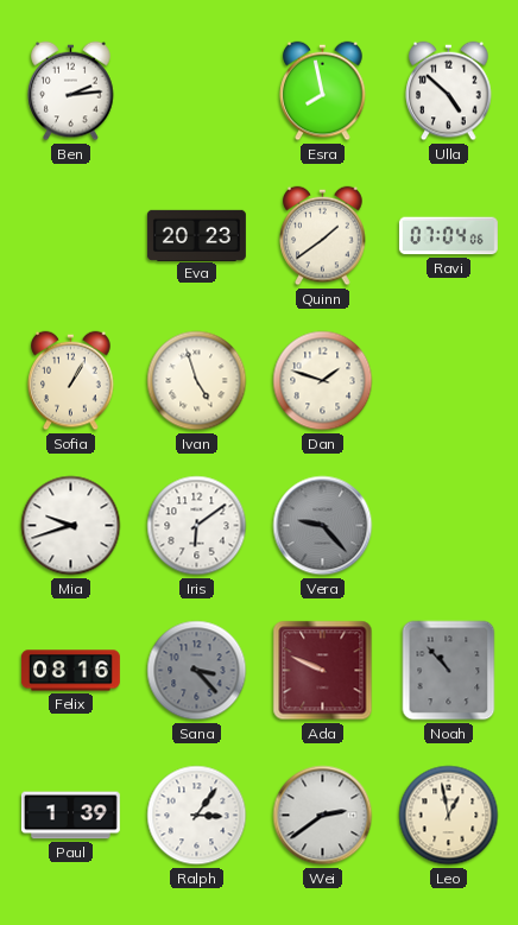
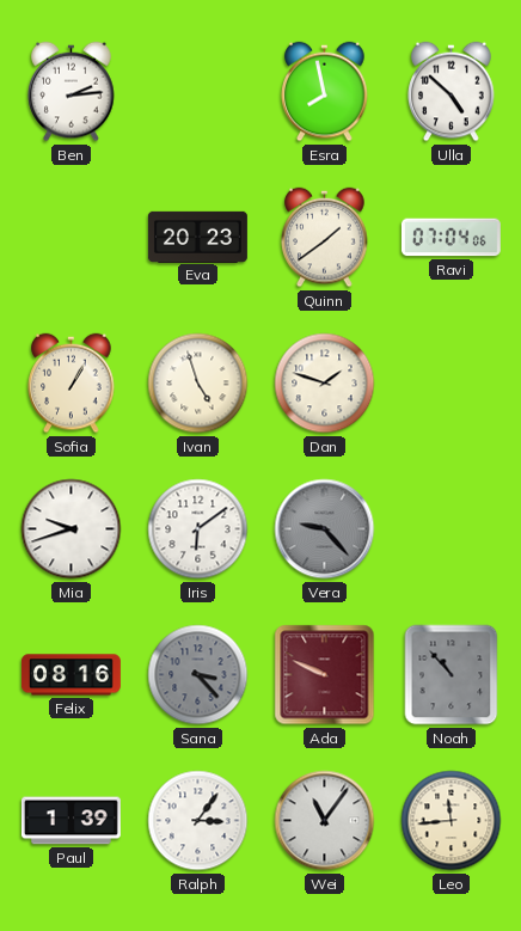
Wei: 2:39 -> 11:06 (325, 821)
Leo: 12:58 -> 11:44 (452, 821)
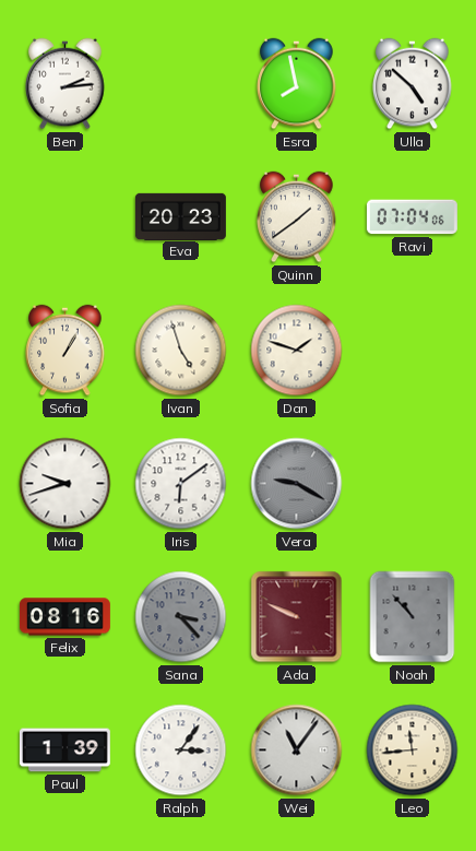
Vera: 9:23 -> 9:20 (297, 484)
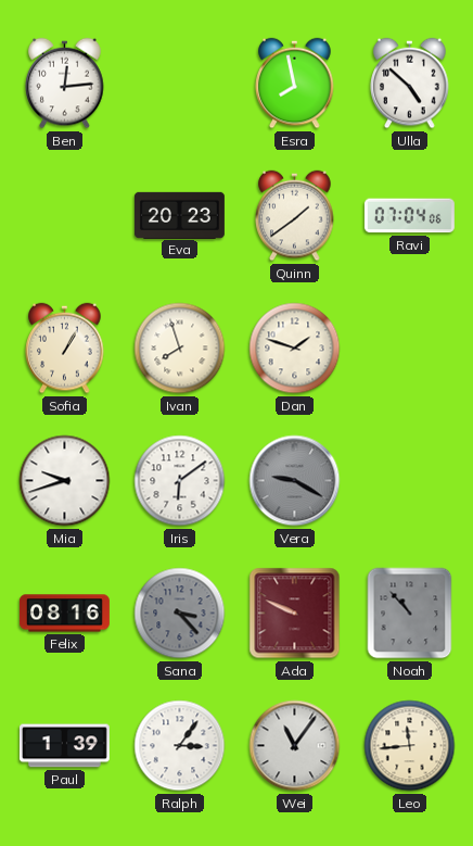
Ben: 2:14 -> 12:14 (65, 84)
Ivan: 4:57 -> 7:57 (180, 349)
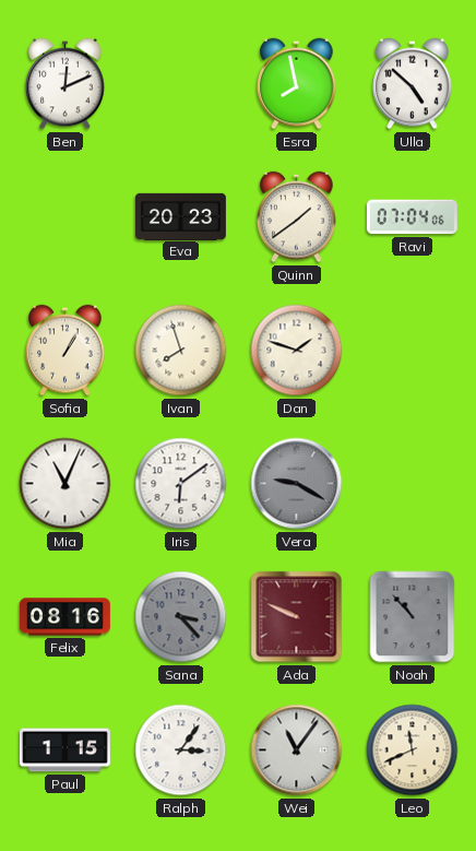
Ben: 12:14 -> 12:11 (66, 84)
Mia: 9:42 -> 11:04 (66, 484)
Paul: 1:39 -> 1:15 (64, 750)
Leo: 11:44 -> 11:41 (413, 750)
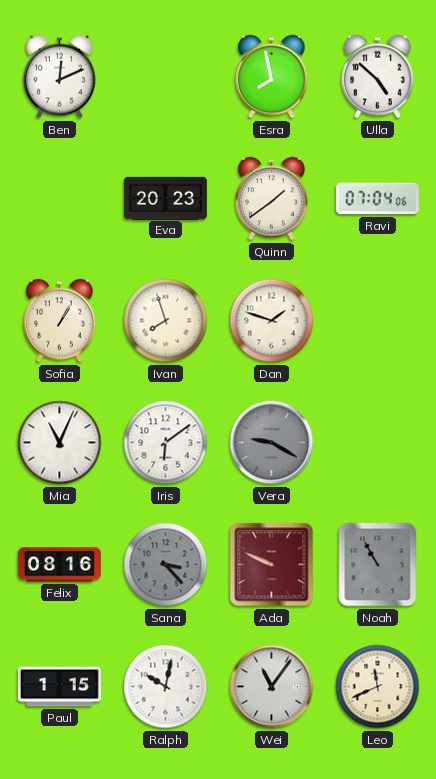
Noah: 10:53 -> 10:55 (378, 565)
Ralph: 3:06 -> 10:02 (166, 687)
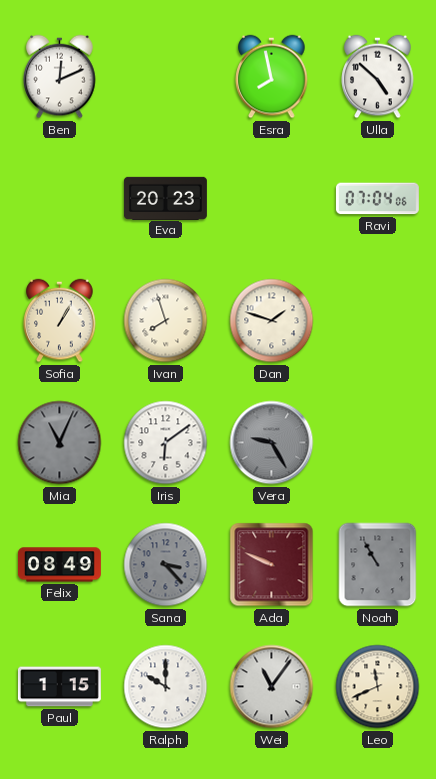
Quinn: 1:39 -> none (272, 199)
Mia dial: white -> grey (60, 443)
Vera: 9:20 -> 9:25 (272, 443)
Felix: 08:16 -> 08:49 (59, 565)
Ralph: 10:02 -> 10:00 (166, 687)
